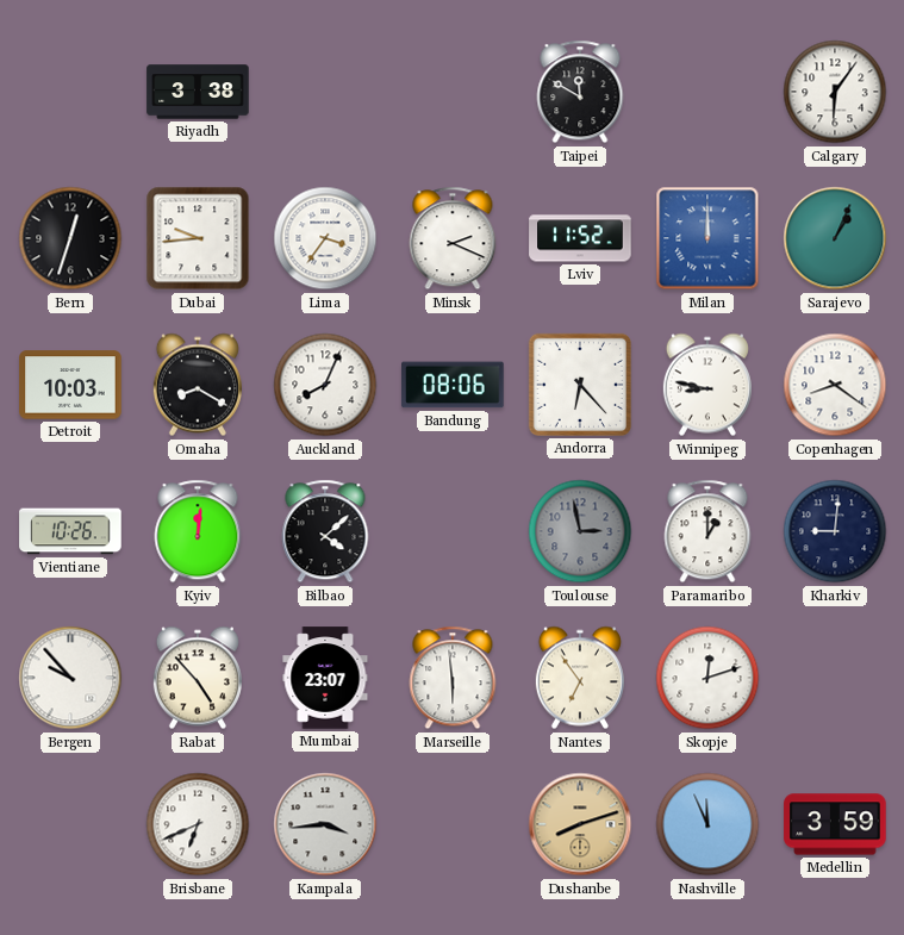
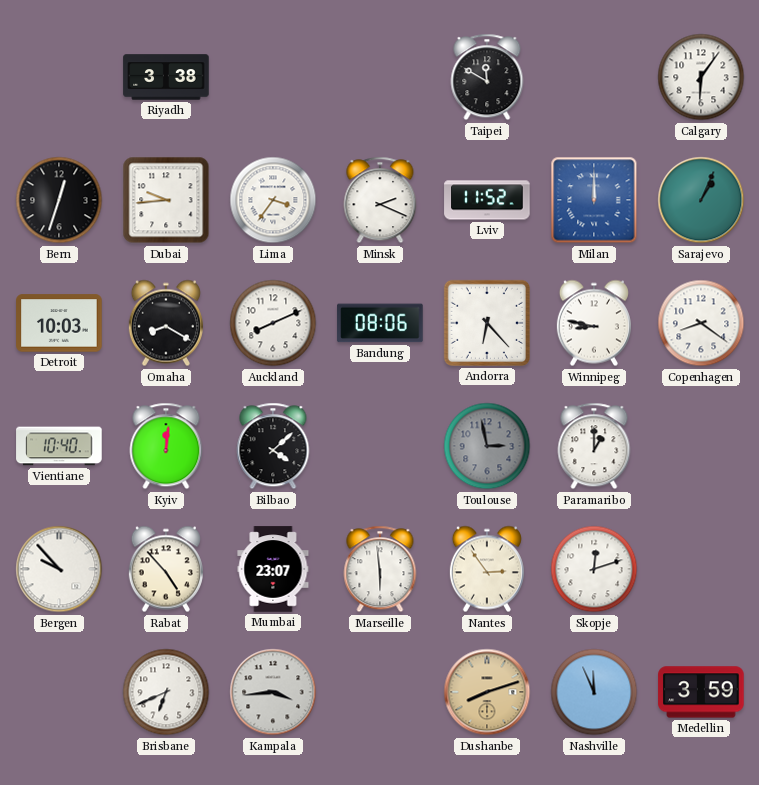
Auckland: 8:04 -> 8:11 (273, 323)
Vientiane: 10:26 -> 10:40 (59, 446)
Kharkiv: 9:01 -> none (835, 531)
Nantes: 6:54 -> 2:54 (487, 569)
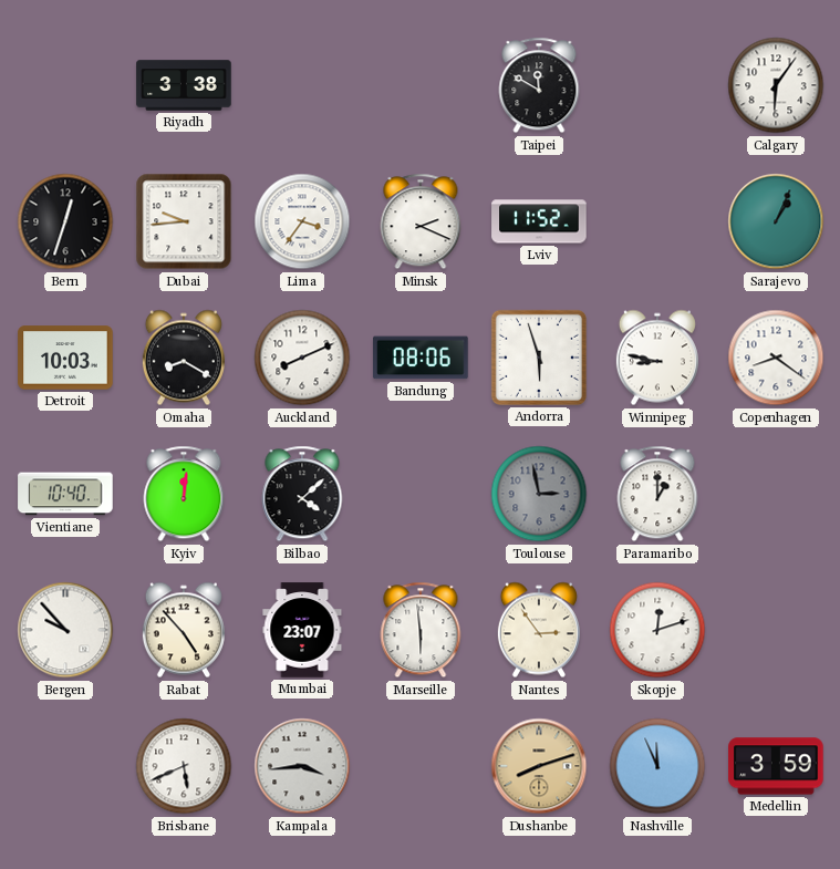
Milan: 12:00 -> none (594, 200)
Andorra: 6:23 -> 5:57 (539, 358)
Brisbane: 6:41 -> 5:41 (184, 766)
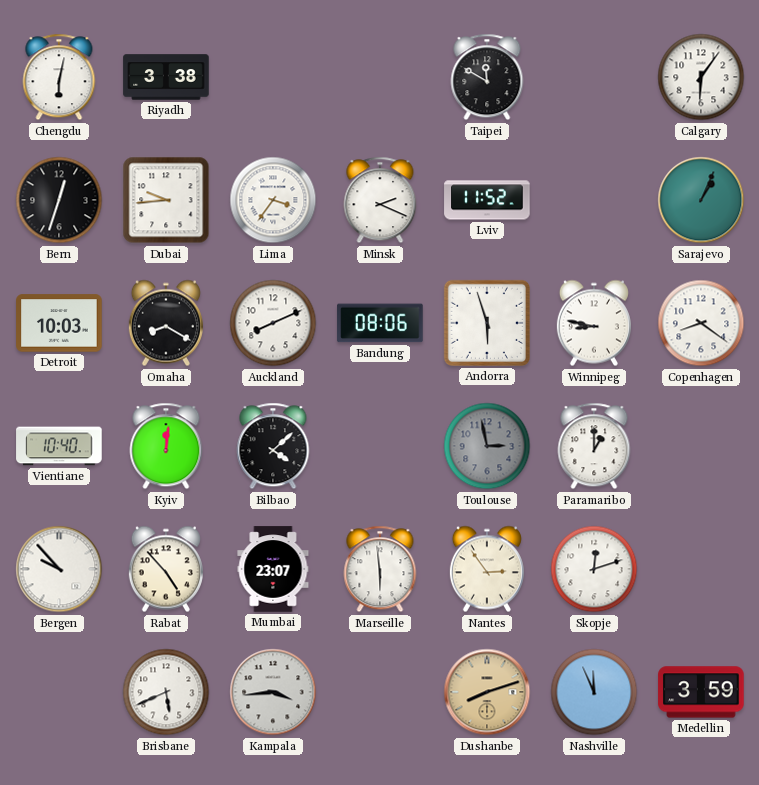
Chengdu: none -> 6:02 (59, 77)
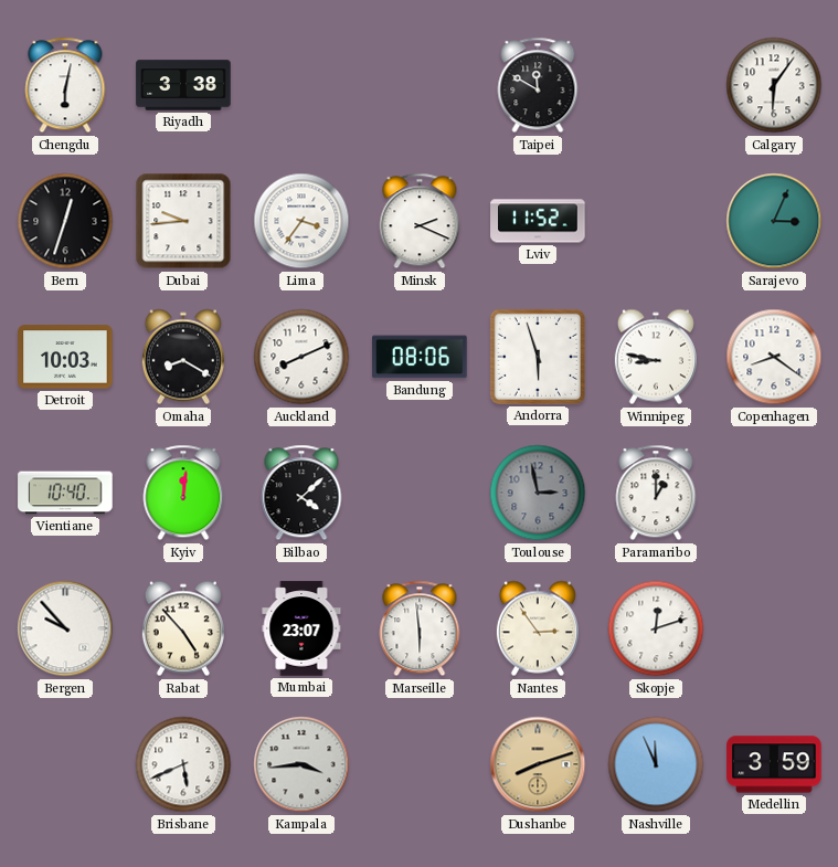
Sarajevo: 1:04 -> 3:04 (774, 221)
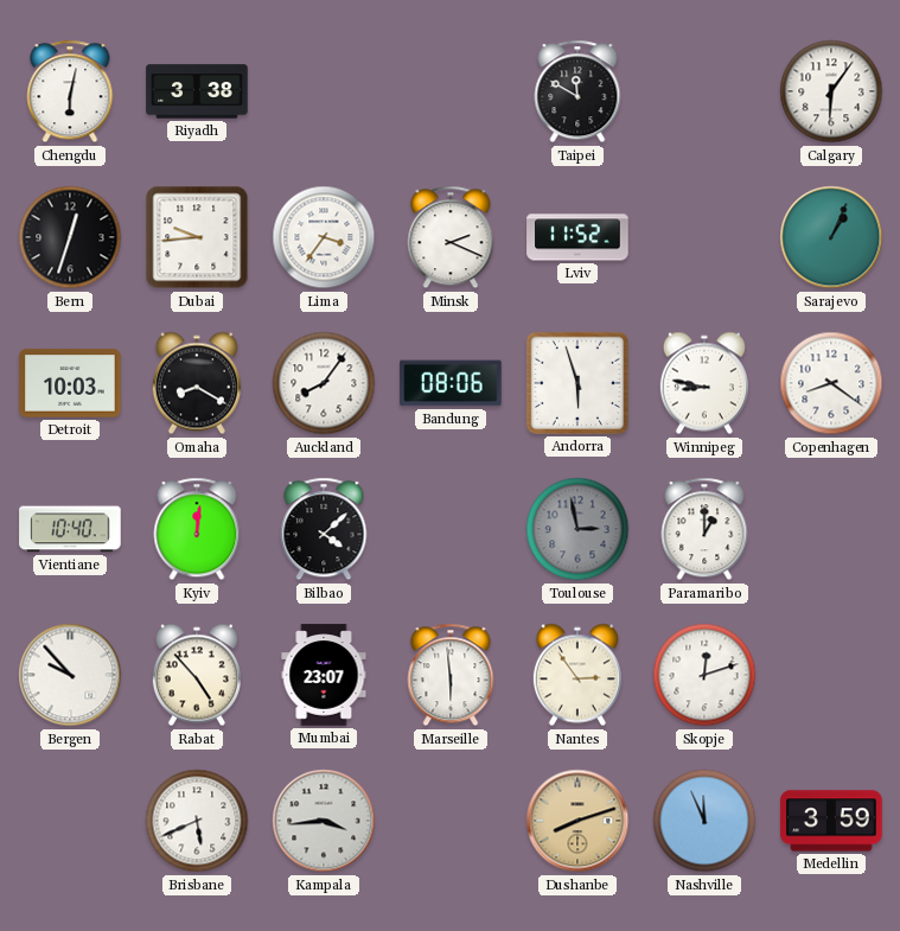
Sarajevo: 3:04 -> 1:04 (831, 237)
Auckland: 8:11 -> 8:06 (324, 383)
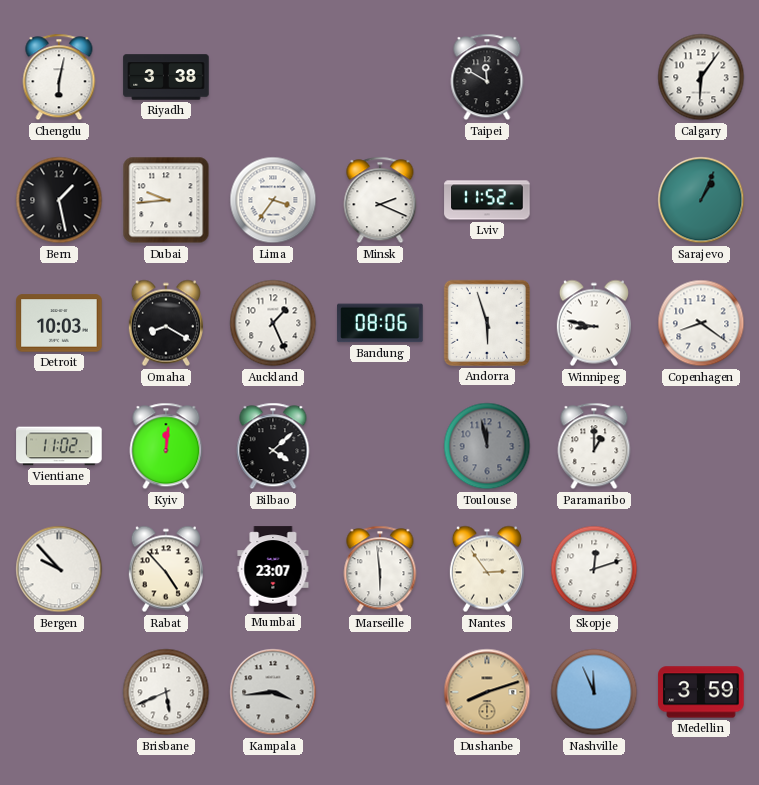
Bern: 12:33 -> 1:28 (59, 200)
Auckland: 8:06 -> 1:26 (273, 323)
Vientiane: 10:40 -> 11:02 (59, 446)
Toulouse: 2:58 -> 11:58 (487, 446)
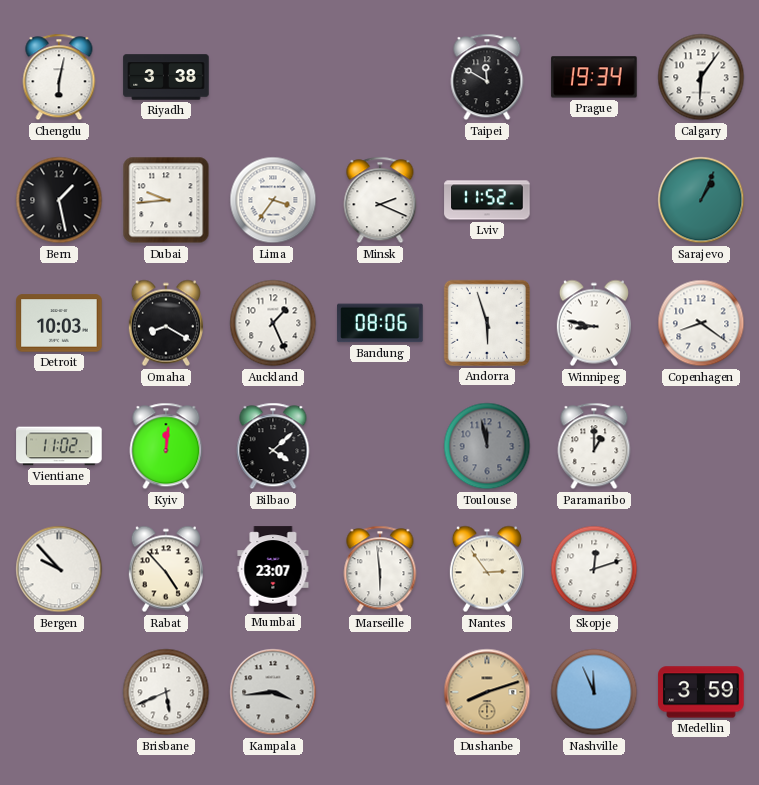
Prague: none -> 19:34 (594, 77)
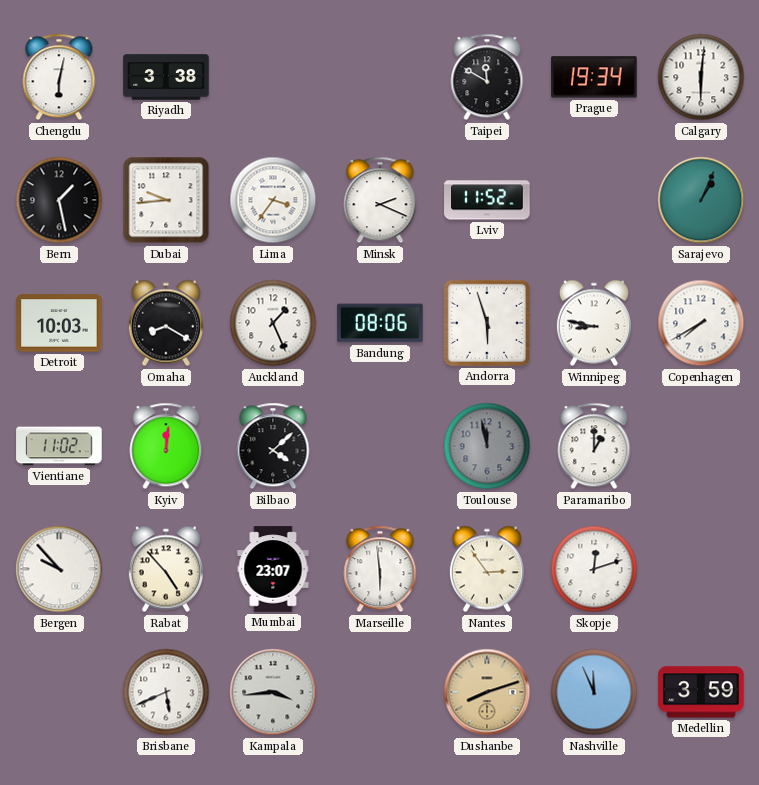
Calgary: 6:06 -> 6:01 (701, 77)
Copenhagen: 8:21 -> 7:40 (701, 323)
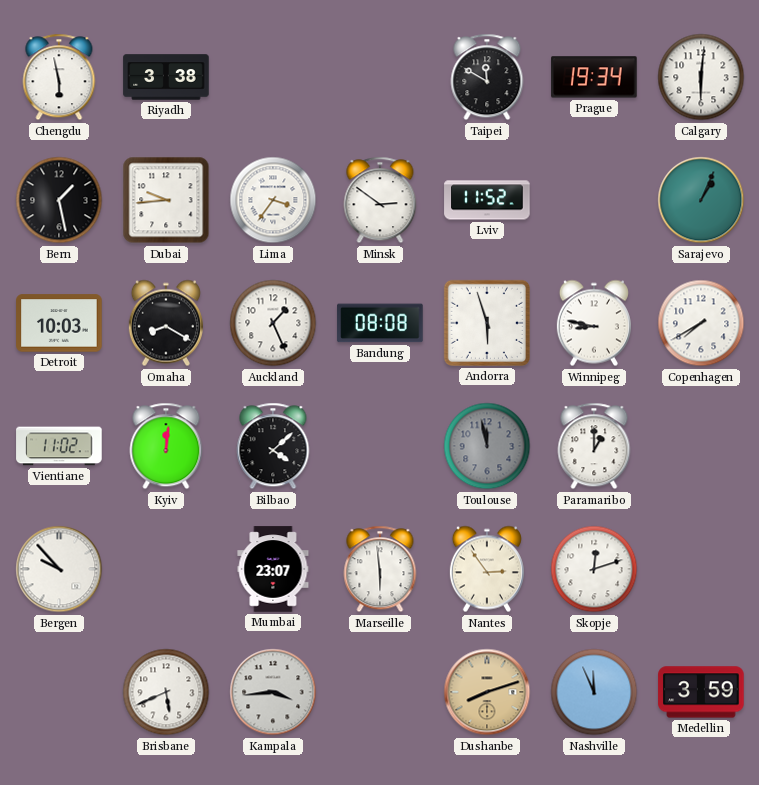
Chengdu: 6:02 -> 5:58 (59, 77)
Minsk: 2:19 -> 2:51 (380, 200)
Bandung: 08:06 -> 08:08 (380, 323)
Rabat: 4:53 -> none (166, 569)
